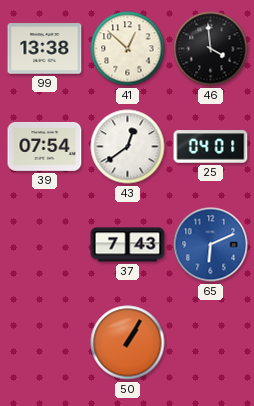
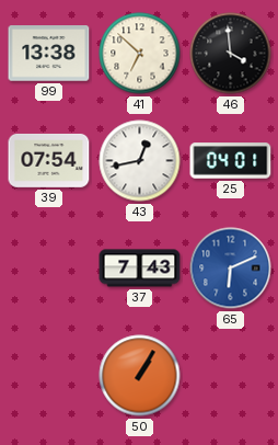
41: 12:52 -> 6:52 (140, 54)
43: 12:39 -> 12:43 (140, 161)
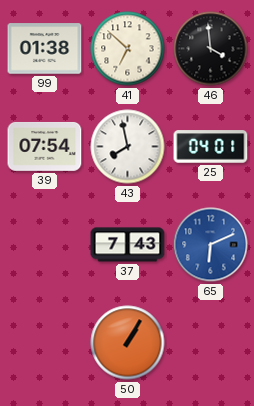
99: 13:38 -> 01:38 (45, 49)
43: 12:43 -> 7:58 (128, 147)
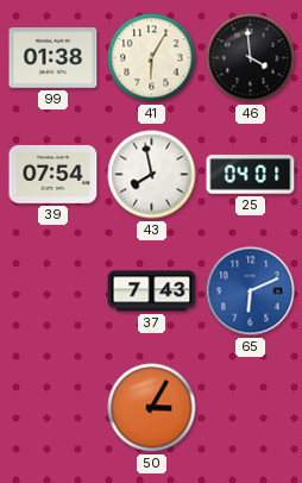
41: 6:52 -> 6:05 (152, 58)
50: 1:05 -> 3:05 (152, 408)
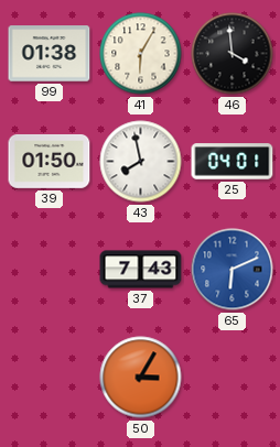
39: 07:54 -> 01:50 (50, 161)
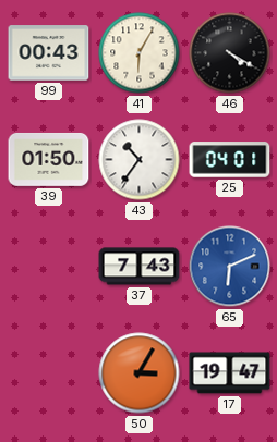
99: 01:38 -> 00:43 (49, 53)
46: 3:59 -> 4:20 (230, 53)
43: 7:58 -> 10:36 (140, 160)
17: none -> 19:47 (230, 373)
